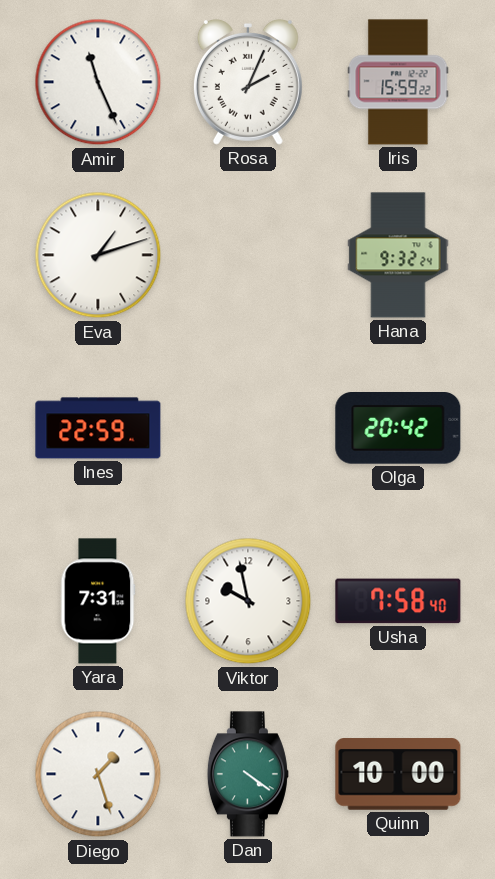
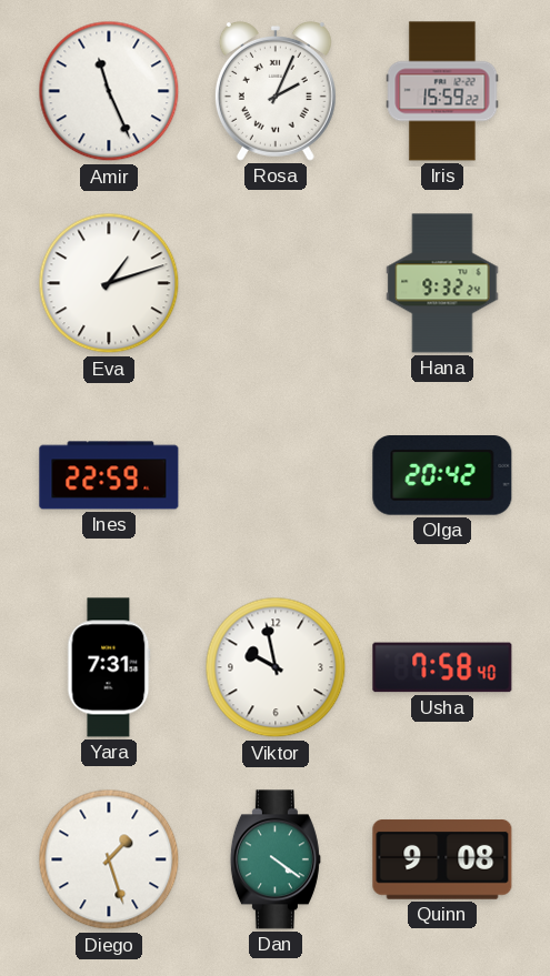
Quinn: 10:00 -> 9:08 (442, 859)
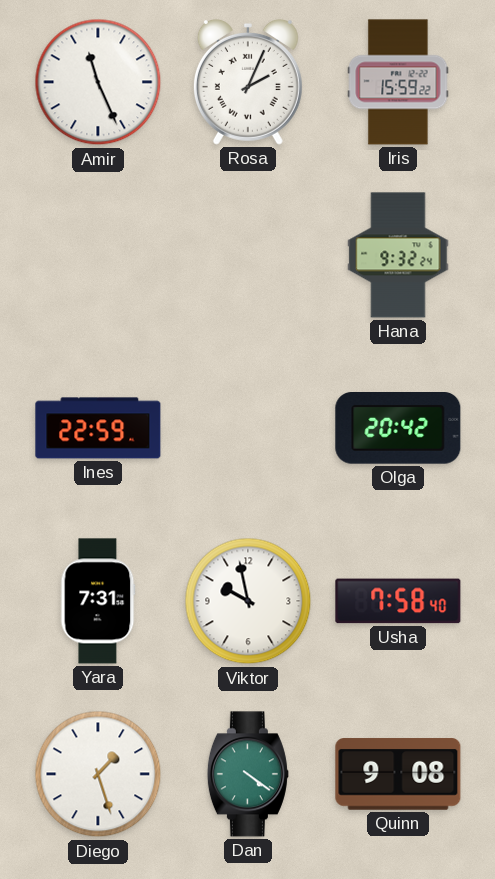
Eva: 1:12 -> none (109, 283)
